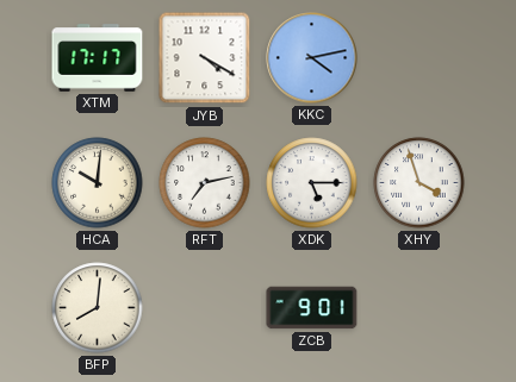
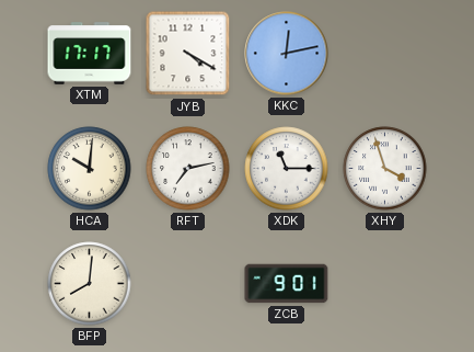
KKC: 4:13 -> 12:13 (287, 54)
XDK: 5:15 -> 11:15 (287, 169)
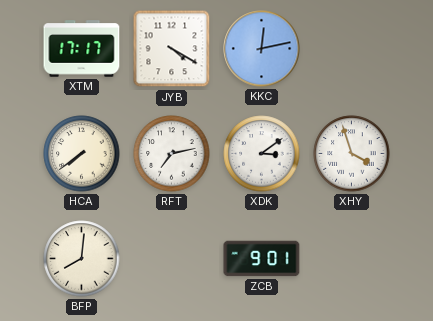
HCA: 10:01 -> 7:39 (82, 154)
XDK: 11:15 -> 3:09 (262, 154)
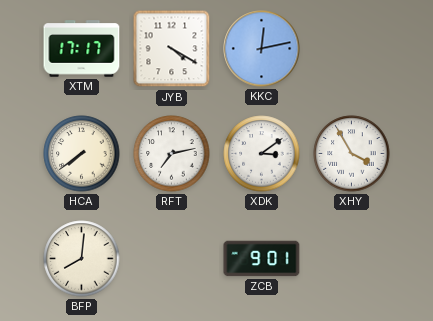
XHY: 3:57 -> 3:55 (352, 154)
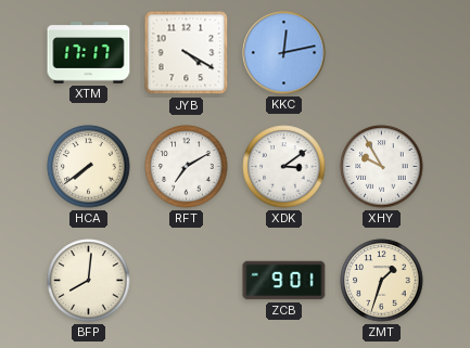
RFT: 7:13 -> 7:10 (187, 167)
XHY: 3:55 -> 9:55 (382, 167)
ZMT: none -> 1:33 (382, 281)
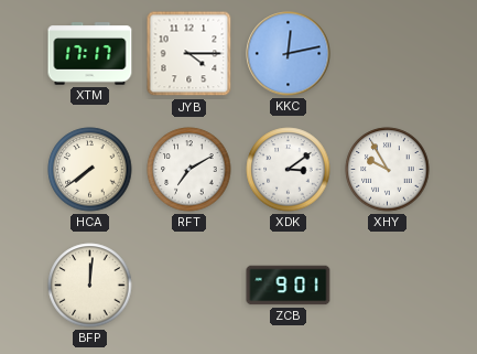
JYB: 4:20 -> 4:15 (189, 54)
BFP: 8:01 -> 12:01 (90, 286)
ZMT: 1:33 -> none (382, 281)
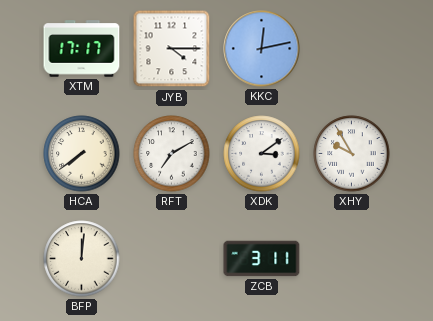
ZCB: 9:01 -> 3:11 (262, 259)
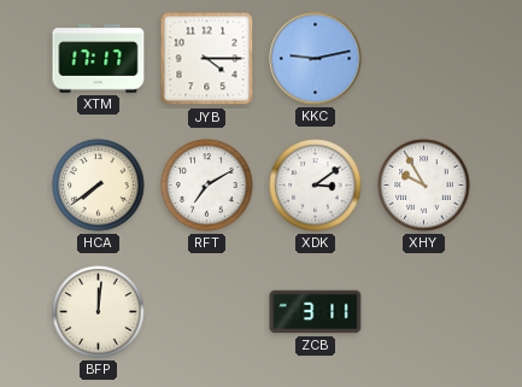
KKC: 12:13 -> 9:13 (316, 59)
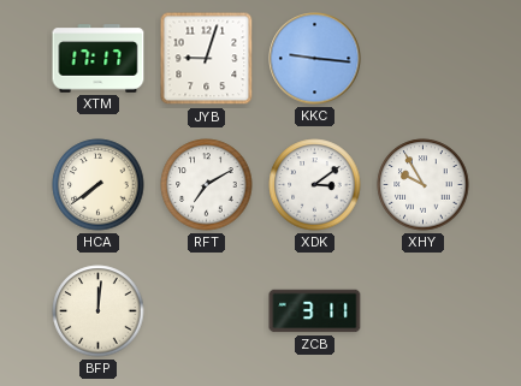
JYB: 4:15 -> 9:03 (207, 59)
KKC: 9:13 -> 9:16 (315, 59)
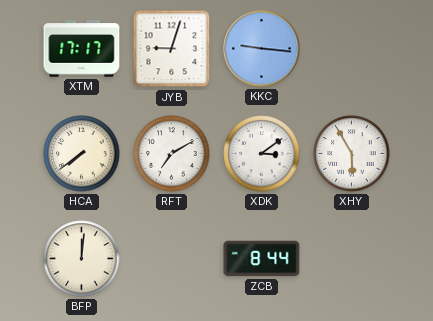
XHY: 9:55 -> 5:55 (352, 154)
ZCB: 3:11 -> 8:44 (262, 259)
